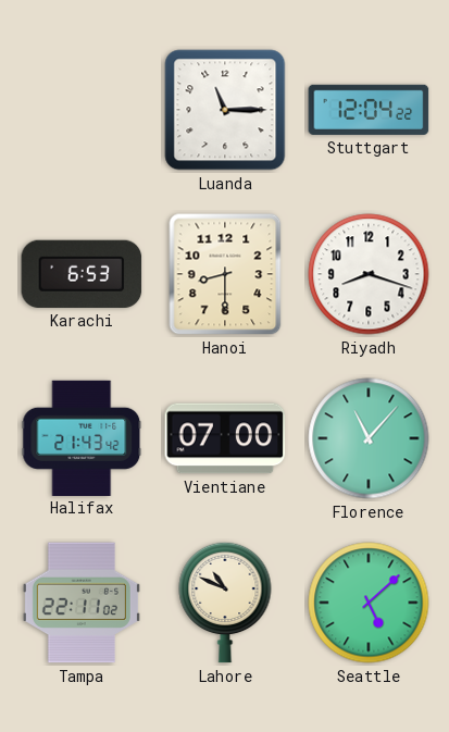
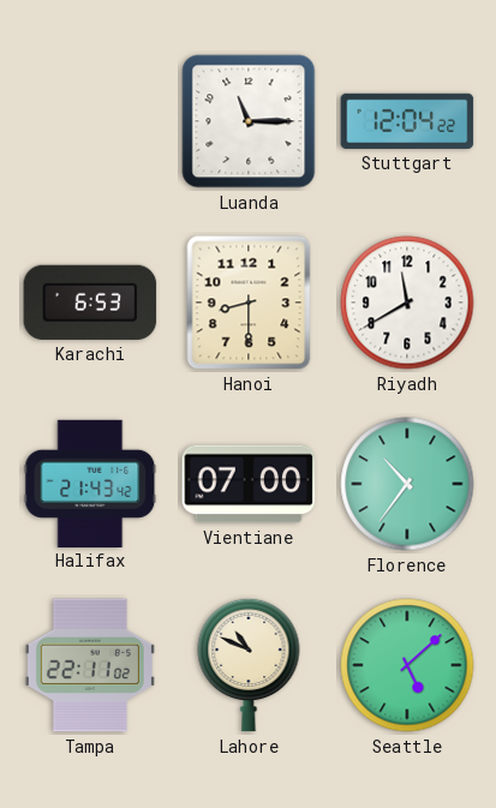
Riyadh: 8:18 -> 11:40 (407, 303)
Florence: 11:07 -> 10:36 (407, 484)
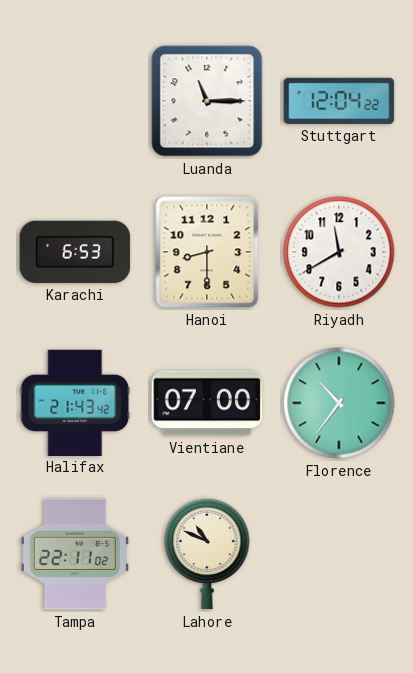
Seattle: 5:08 -> none (407, 665)
